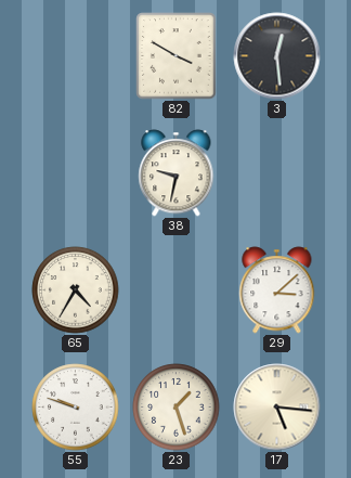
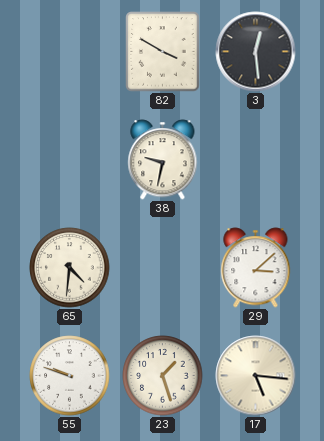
65: 4:35 -> 4:31 (70, 268)
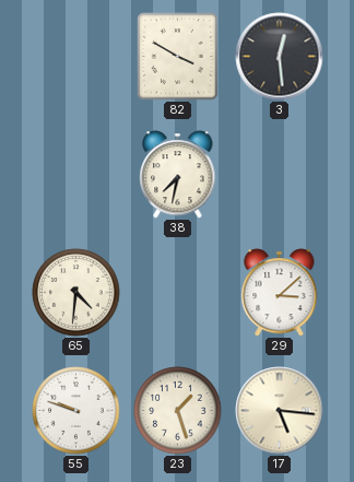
38: 9:32 -> 7:32 (178, 175)
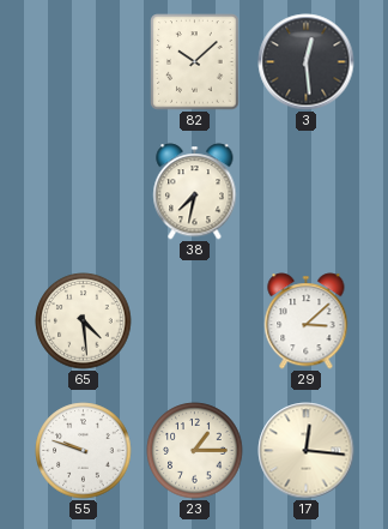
82: 3:50 -> 10:08 (195, 62)
65: 4:31 -> 4:29 (84, 321)
23: 1:27 -> 1:15 (195, 451)
17: 5:16 -> 12:16 (307, 451)
